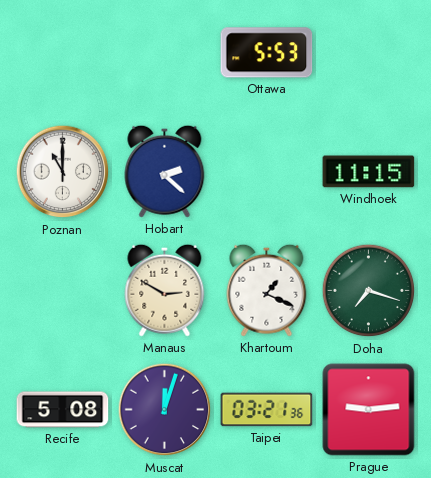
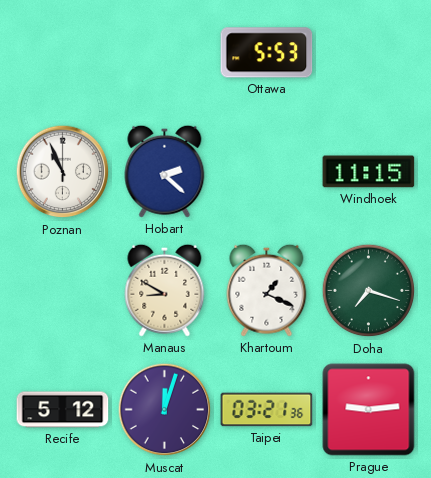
Poznan: 11:00 -> 10:56 (63, 172)
Manaus: 2:50 -> 8:50 (165, 290)
Recife: 5:08 -> 5:12 (63, 410)
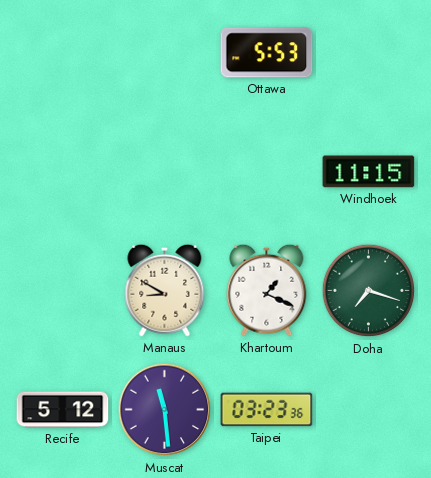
Poznan: 10:56 -> none (63, 172)
Hobart: 2:22 -> none (165, 171)
Muscat: 12:03 -> 11:29 (165, 410)
Taipei: 03:21 -> 03:23 (267, 410)
Prague: 9:14 -> none (369, 410)
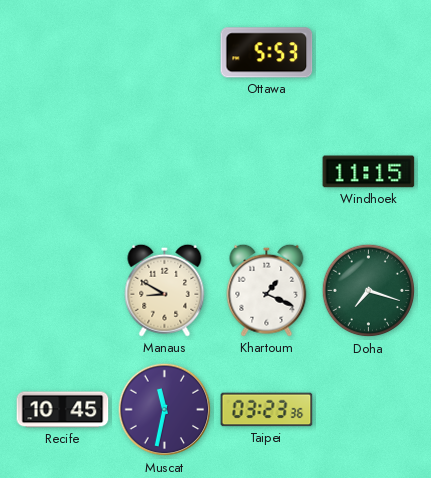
Recife: 5:12 -> 10:45 (63, 410)
Muscat: 11:29 -> 11:32 (165, 410)
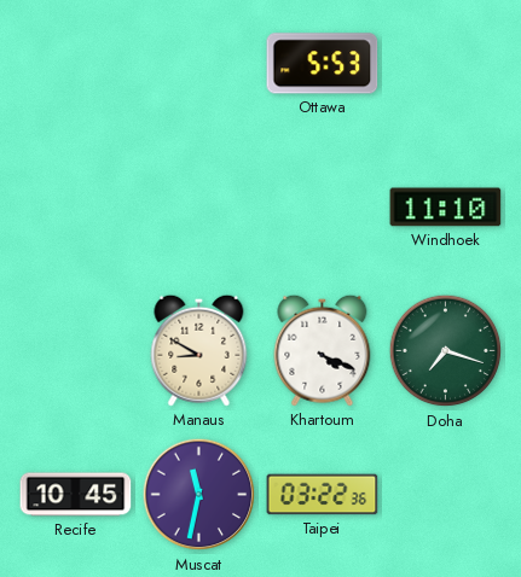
Windhoek: 11:15 -> 11:10 (446, 208)
Khartoum: 1:19 -> 4:19 (323, 350)
Taipei: 03:23 -> 03:22 (323, 495)
